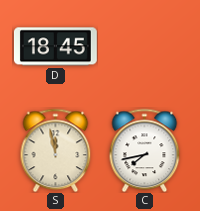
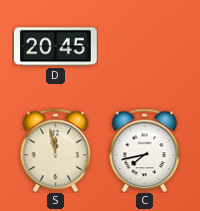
D: 18:45 -> 20:45 (55, 47)
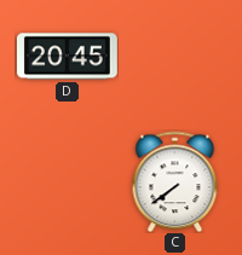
S: 11:58 -> none (56, 150)
C: 7:43 -> 7:39 (175, 181)
